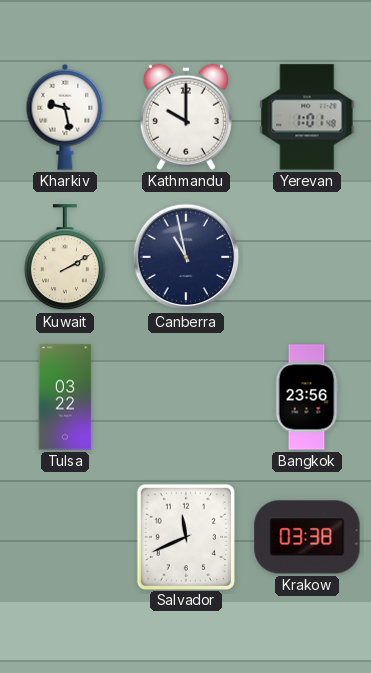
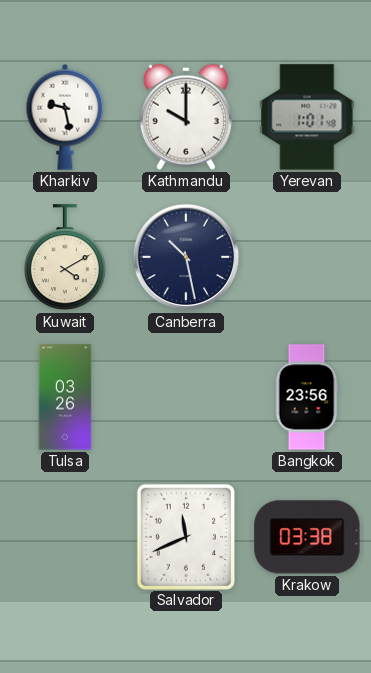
Kuwait: 2:10 -> 4:10 (65, 258)
Canberra: 10:58 -> 10:28 (186, 257)
Tulsa: 03:22 -> 03:26 (65, 397)
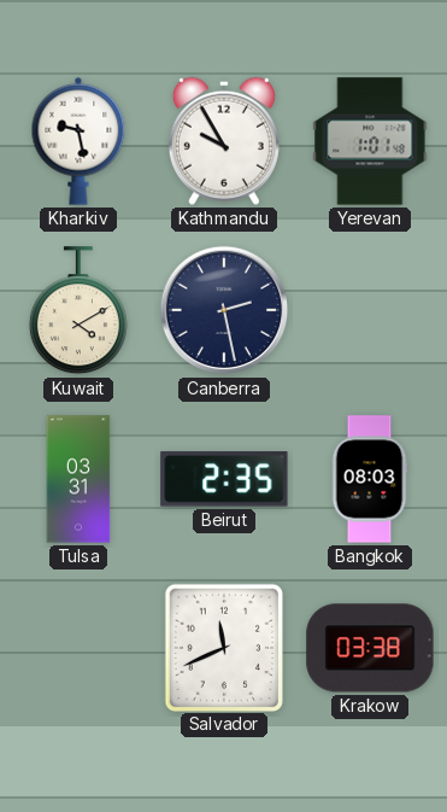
Kathmandu: 10:00 -> 9:55 (224, 141)
Canberra: 10:28 -> 2:28 (224, 310)
Tulsa: 03:26 -> 03:31 (78, 479)
Beirut: none -> 2:35 (224, 479)
Bangkok: 23:56 -> 08:03 (370, 479)
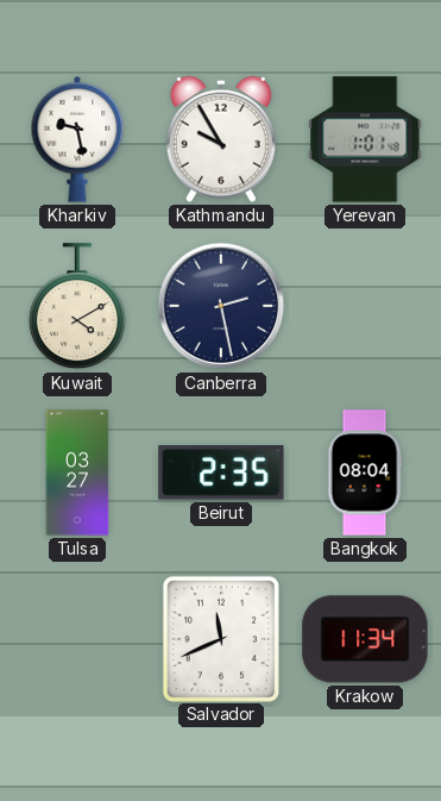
Tulsa: 03:31 -> 03:27 (77, 473)
Bangkok: 08:03 -> 08:04 (365, 473)
Krakow: 03:38 -> 11:34 (365, 639)
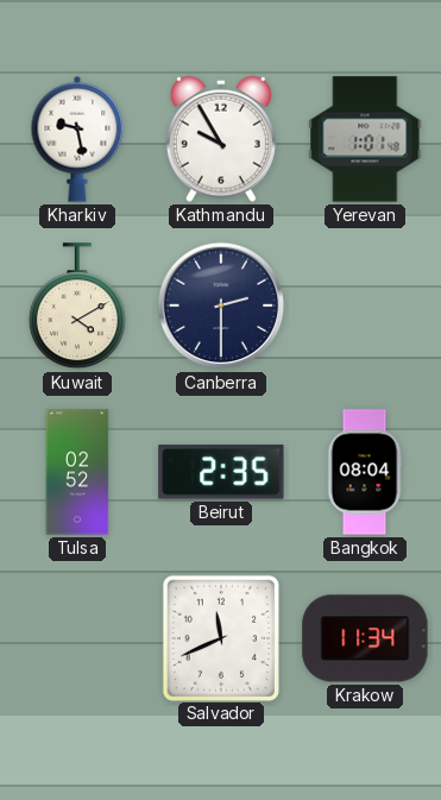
Canberra: 2:28 -> 2:30 (221, 305)
Tulsa: 03:27 -> 02:52 (77, 472)
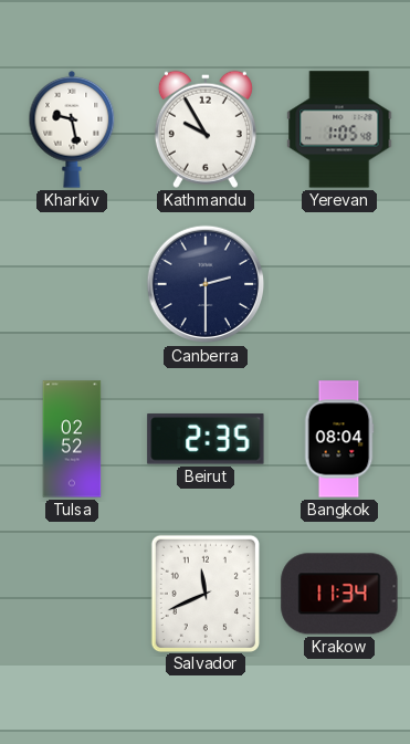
Yerevan: 1:01 -> 1:05 (339, 129)
Kuwait: 4:10 -> none (77, 307)
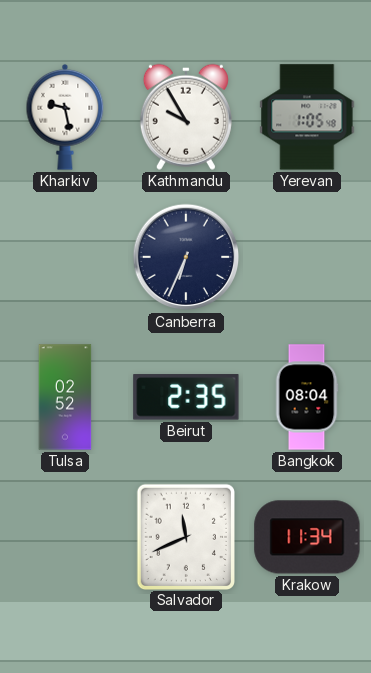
Canberra: 2:30 -> 6:34 (186, 257)
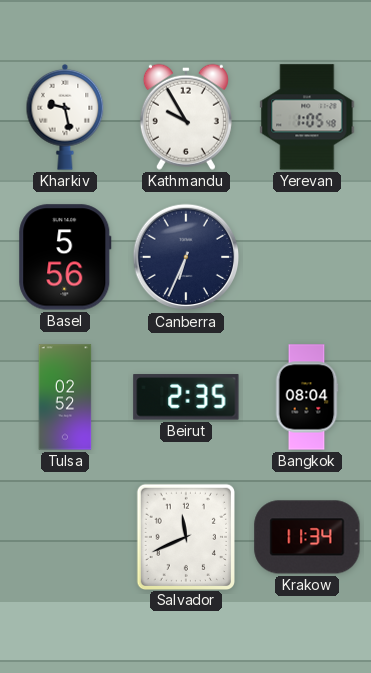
Basel: none -> 5:56 (65, 257)
